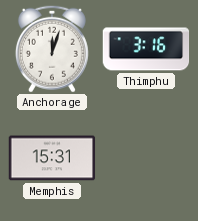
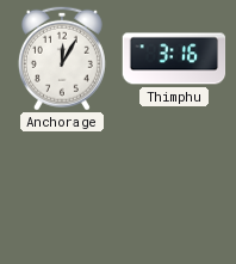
Anchorage: 12:03 -> 12:05 (62, 59)
Memphis: 15:31 -> none (52, 158)
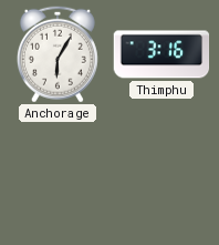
Anchorage: 12:05 -> 6:05 (58, 54)
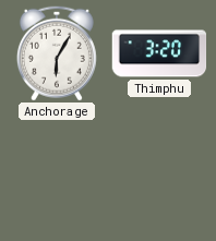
Thimphu: 3:16 -> 3:20 (159, 53)
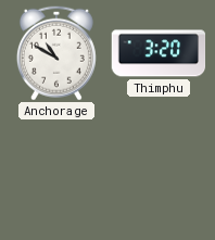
Anchorage: 6:05 -> 10:50 (56, 53)
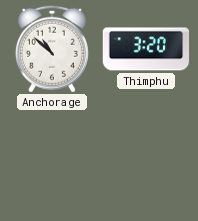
Anchorage: 10:50 -> 10:52 (52, 49)
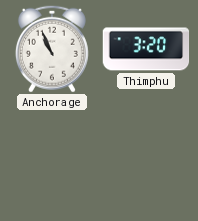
Anchorage: 10:52 -> 10:56 (52, 49)
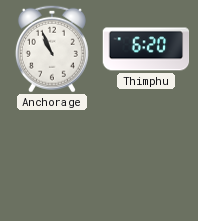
Thimphu: 3:20 -> 6:20 (146, 49)
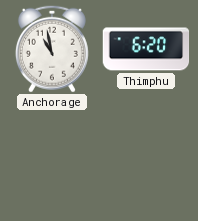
Anchorage: 10:56 -> 10:58 (52, 49)
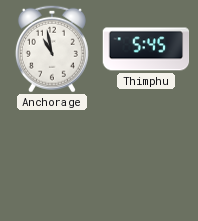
Thimphu: 6:20 -> 5:45 (146, 49)
